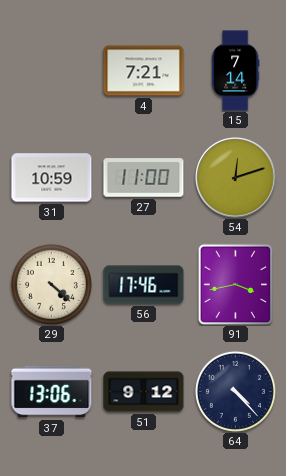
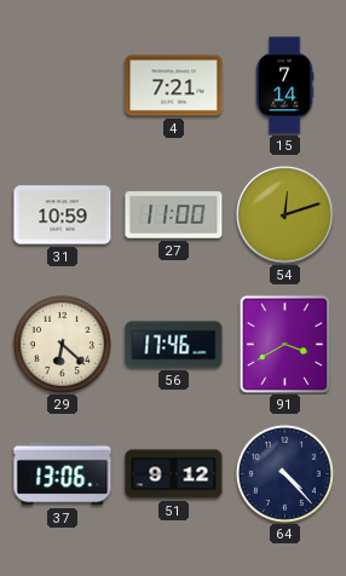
29: 4:22 -> 6:22 (62, 344)
91: 3:43 -> 3:40 (286, 344)
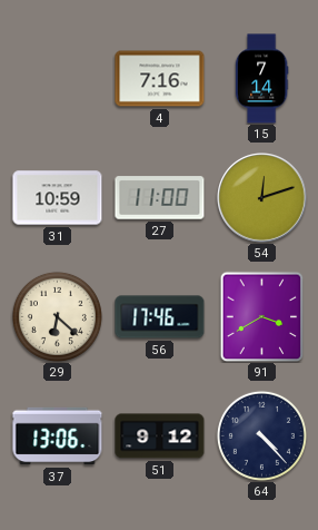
4: 7:21 -> 7:16 (160, 79)
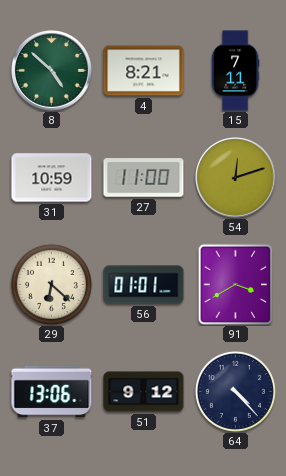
8: none -> 4:52 (52, 71)
4: 7:16 -> 8:21 (144, 71)
15: 7:14 -> 7:11 (235, 71)
56: 17:46 -> 01:01 (144, 285)
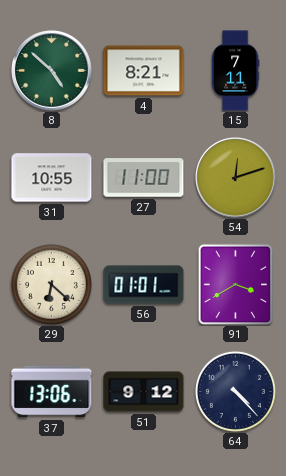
31: 10:59 -> 10:55 (52, 178)
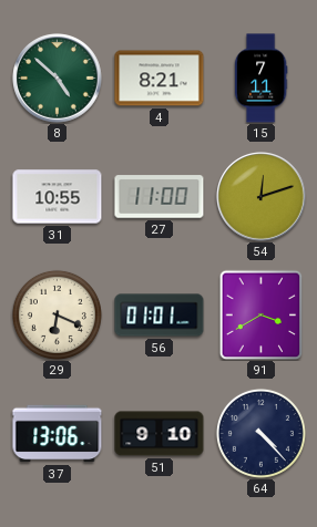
29: 6:22 -> 6:19 (57, 314)
51: 9:12 -> 9:10 (160, 434)
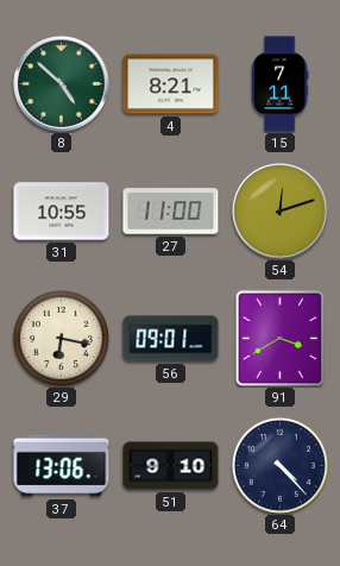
29: 6:19 -> 6:17 (61, 338)
56: 01:01 -> 09:01 (171, 339)
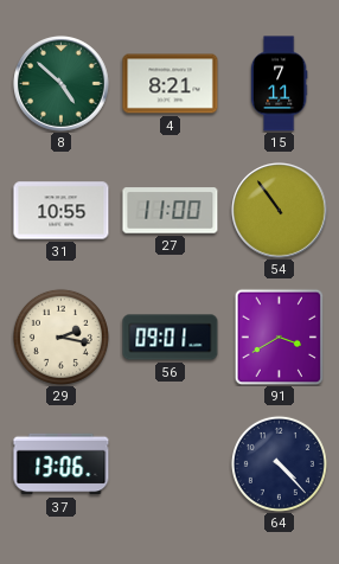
54: 12:12 -> 10:54 (280, 211)
29: 6:17 -> 2:17 (60, 337)
51: 9:10 -> none (171, 466)
